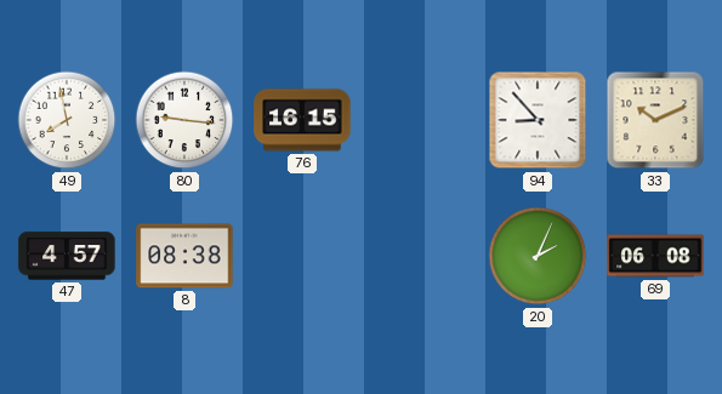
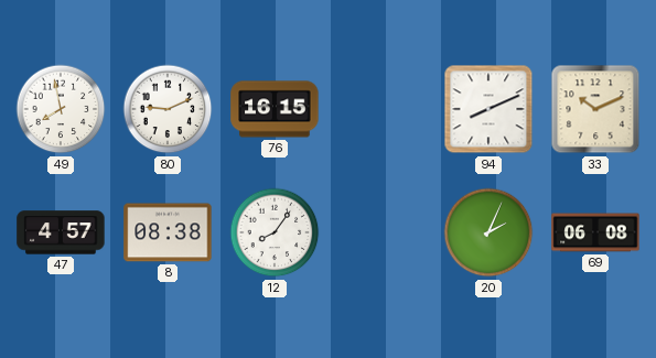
80: 9:16 -> 9:11 (168, 109)
94: 8:53 -> 8:11 (488, 109)
12: none -> 8:06 (275, 232)
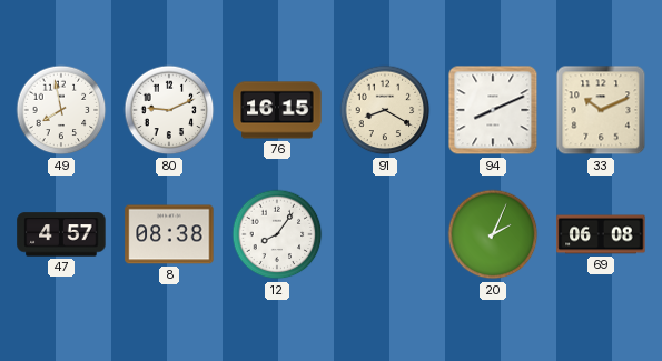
91: none -> 8:20 (385, 110)
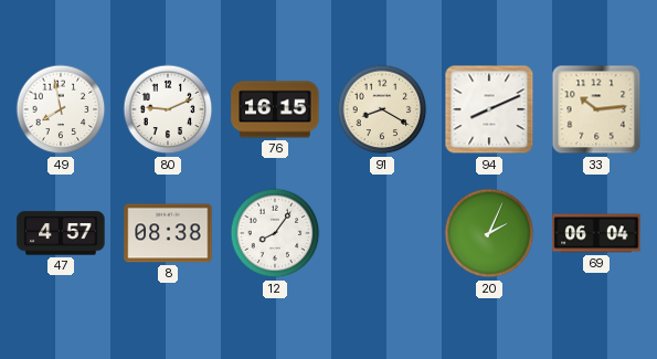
33: 10:11 -> 10:14 (596, 109)
69: 06:08 -> 06:04 (596, 233)
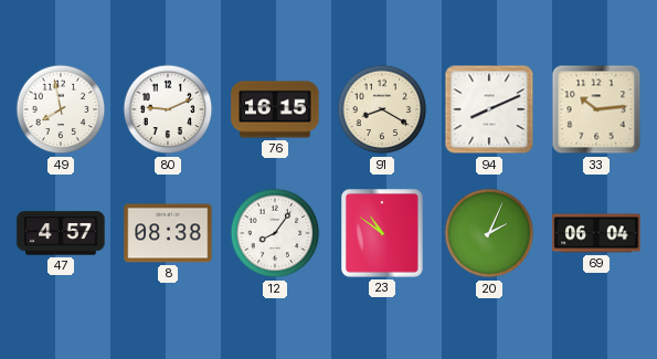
23: none -> 10:51 (383, 234)
